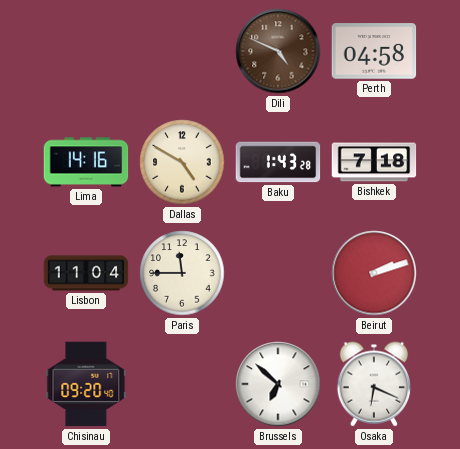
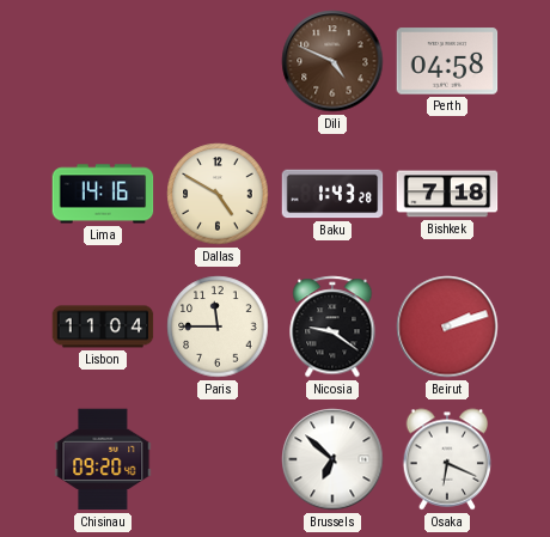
Nicosia: none -> 9:21 (332, 327)
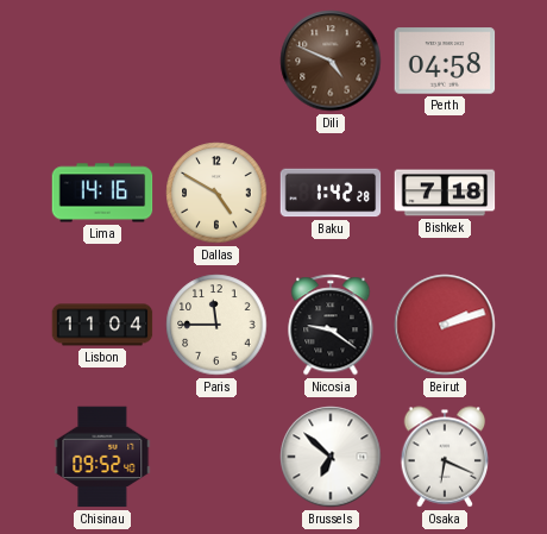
Baku: 1:43 -> 1:42 (331, 193)
Chisinau: 09:20 -> 09:52 (102, 457)
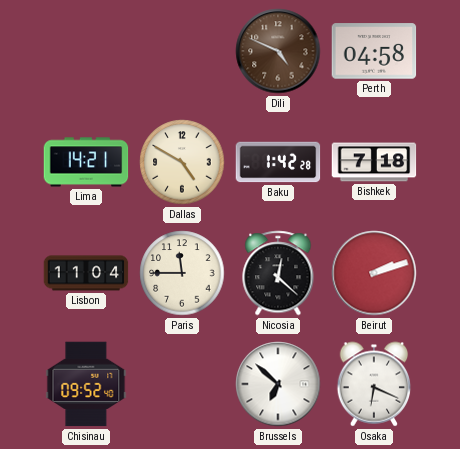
Lima: 14:16 -> 14:21 (86, 162)
Nicosia: 9:21 -> 12:22 (278, 273)
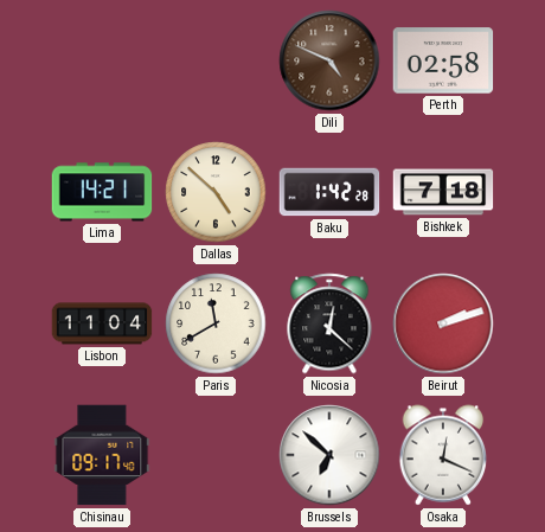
Perth: 04:58 -> 02:58 (443, 60)
Dallas: 4:50 -> 4:52 (216, 192)
Paris: 11:45 -> 11:40 (216, 323)
Chisinau: 09:52 -> 09:17 (102, 455)
Osaka: 6:19 -> 12:19 (443, 455)
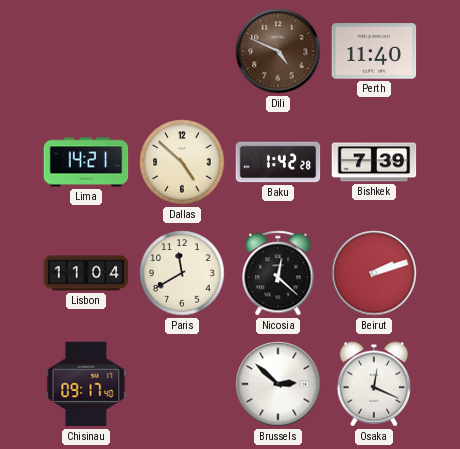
Perth: 02:58 -> 11:40 (374, 51)
Bishkek: 7:18 -> 7:39 (374, 162)
Brussels: 6:52 -> 2:52 (278, 384)
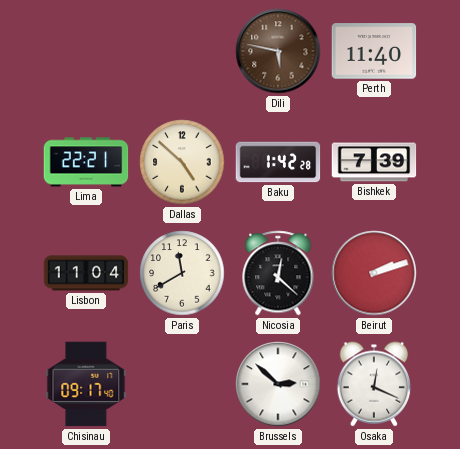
Dili: 4:49 -> 5:47 (278, 51)
Lima: 14:21 -> 22:21 (86, 162)
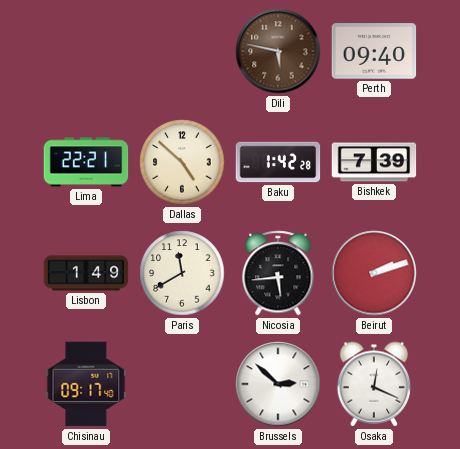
Perth: 11:40 -> 09:40 (374, 51)
Lisbon: 11:04 -> 1:49 (86, 273)
Nicosia: 12:22 -> 5:44 (278, 273)
